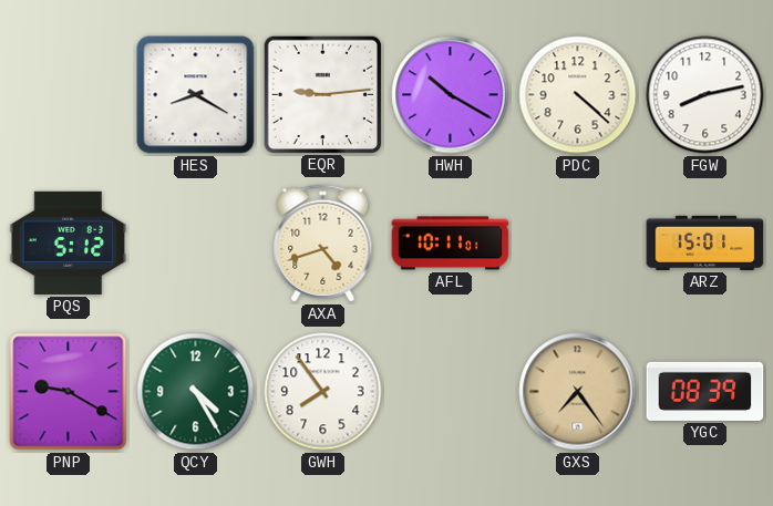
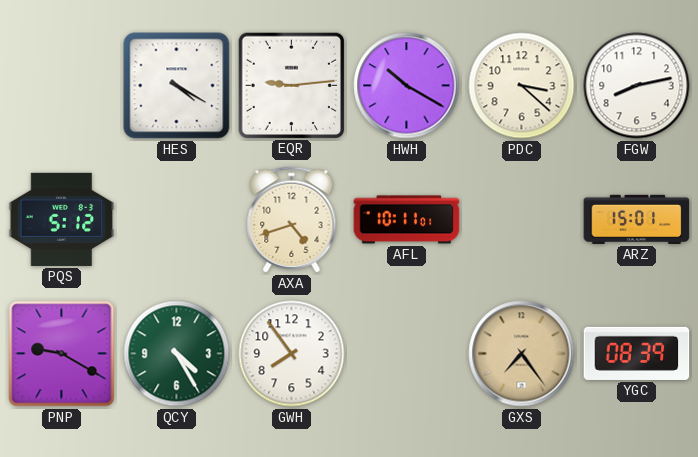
HES: 8:20 -> 4:20 (177, 86)
PDC: 4:22 -> 3:22 (522, 86)
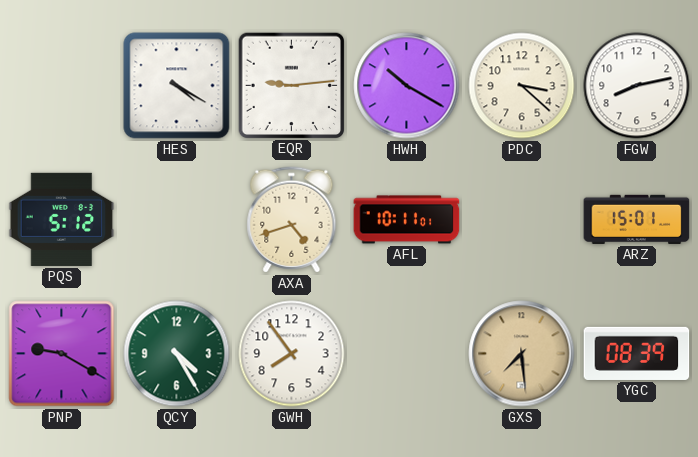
GXS: 7:24 -> 7:29 (522, 354)
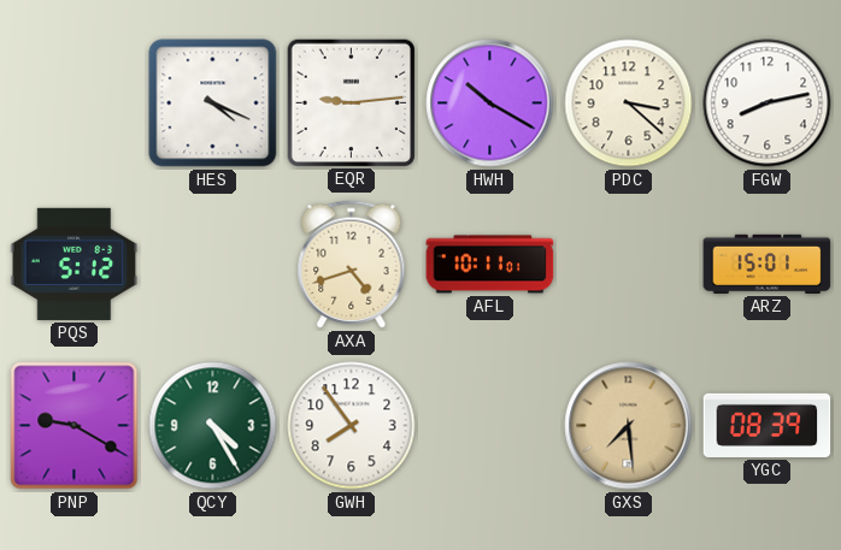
HES: 4:20 -> 4:19 (213, 104)
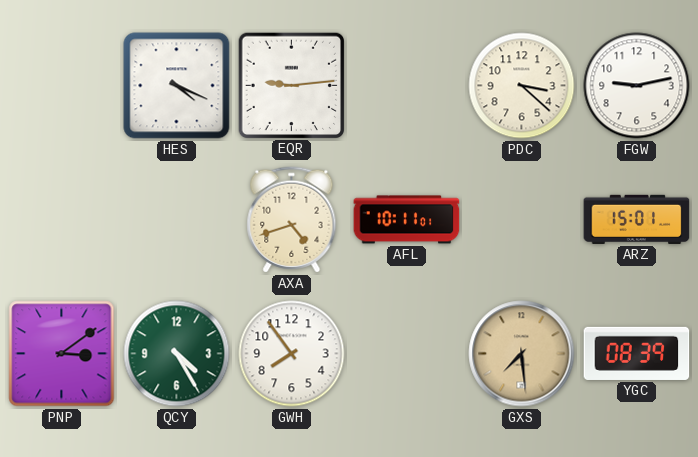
HWH: 10:20 -> none (490, 104)
FGW: 8:13 -> 9:13 (637, 86)
PQS: 5:12 -> none (75, 264)
PNP: 9:20 -> 3:09 (62, 354)
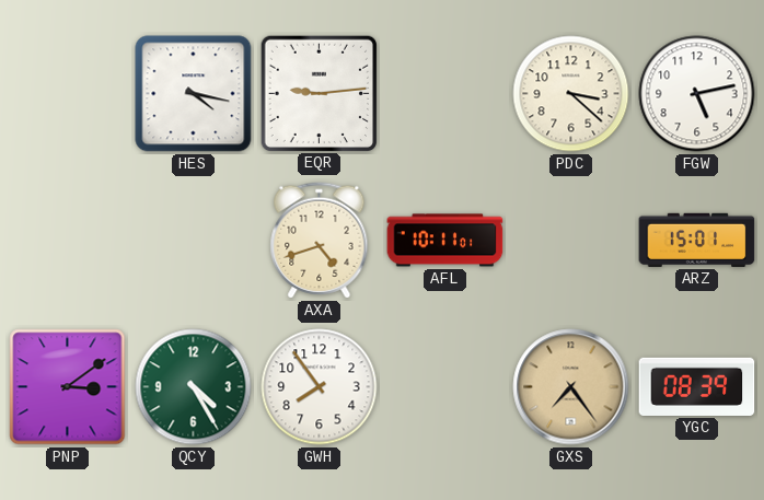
HES: 4:19 -> 4:17 (194, 94)
FGW: 9:13 -> 5:13 (697, 94)
GXS: 7:29 -> 7:24 (571, 387)
